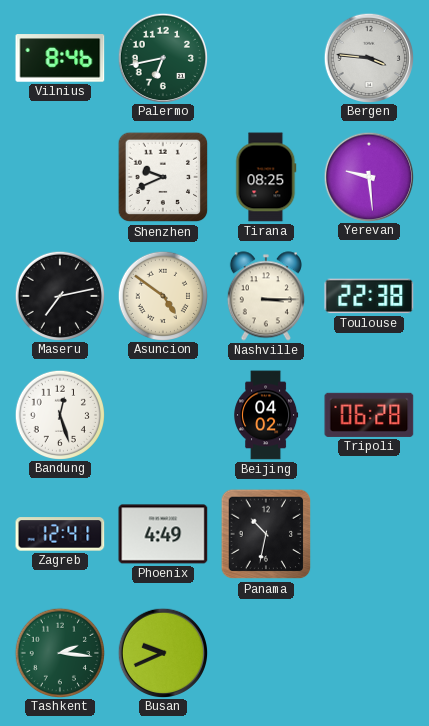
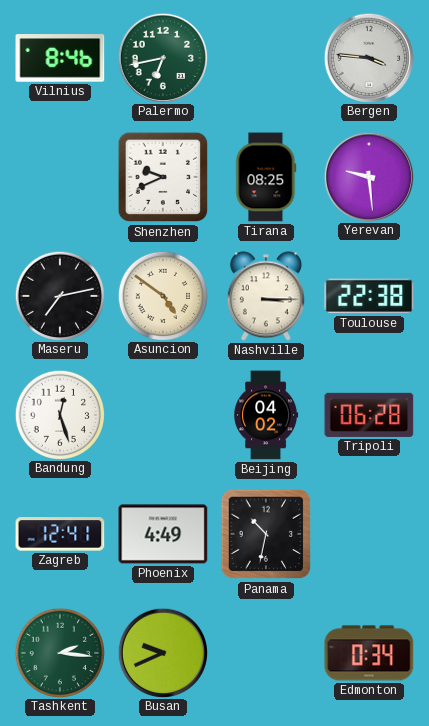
Edmonton: none -> 0:34 (369, 653)
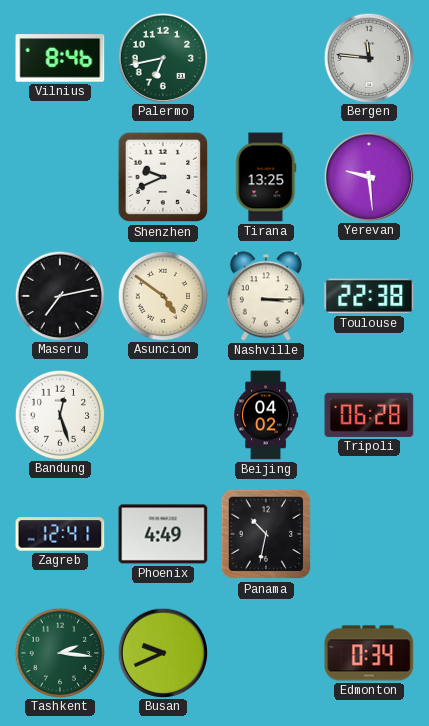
Bergen: 3:46 -> 11:46 (368, 57)
Tirana: 08:25 -> 13:25 (266, 177)
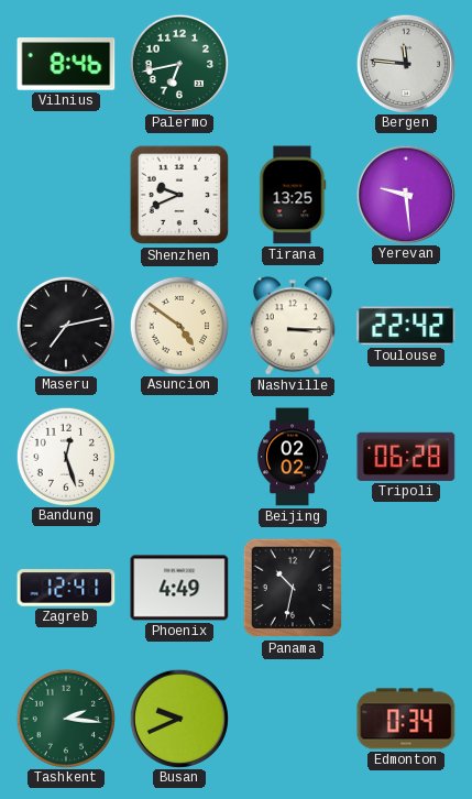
Toulouse: 22:38 -> 22:42 (406, 326)
Beijing: 04:02 -> 02:02 (293, 457)
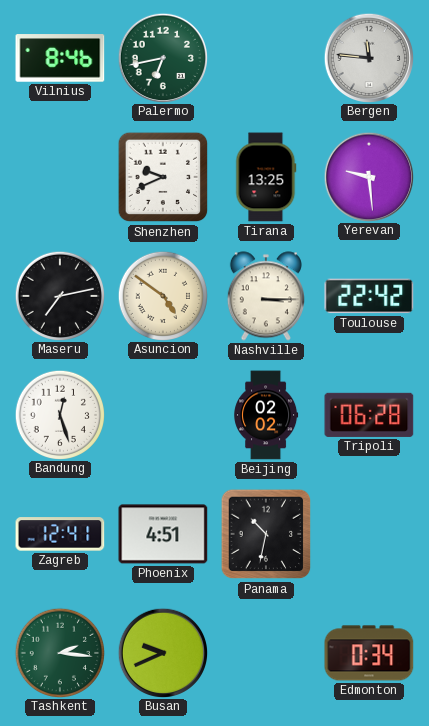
Phoenix: 4:49 -> 4:51 (163, 534)
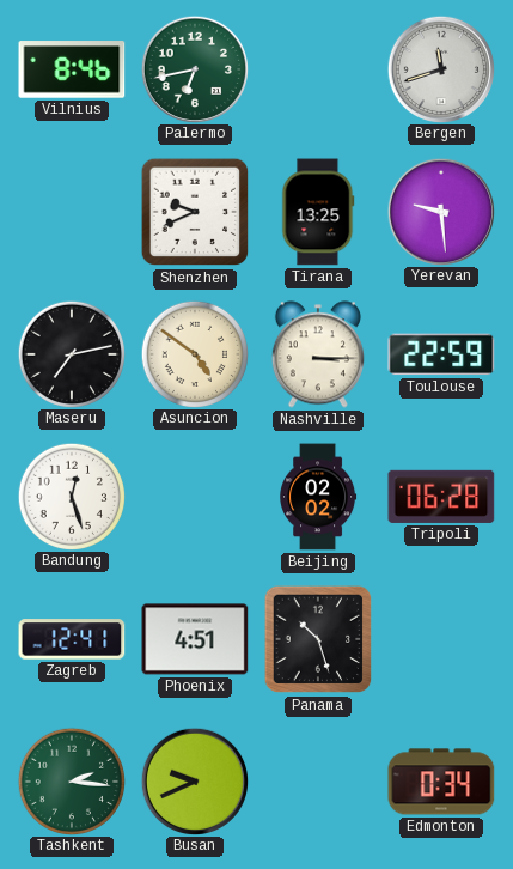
Bergen: 11:46 -> 11:42 (440, 68)
Toulouse: 22:42 -> 22:59 (441, 354)
Panama: 10:32 -> 10:27 (318, 639)
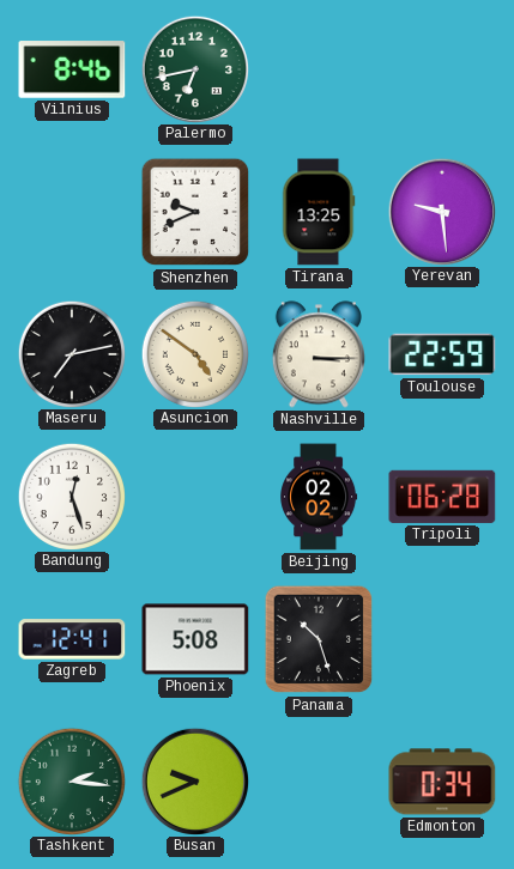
Bergen: 11:42 -> none (440, 68)
Phoenix: 4:51 -> 5:08 (195, 639)
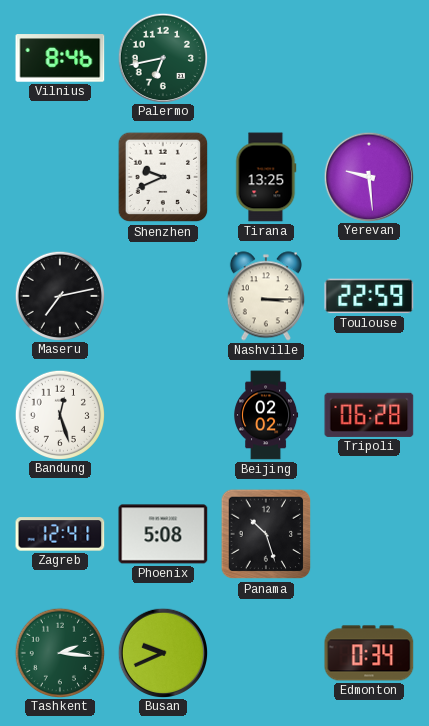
Asuncion: 4:51 -> none (194, 353)
